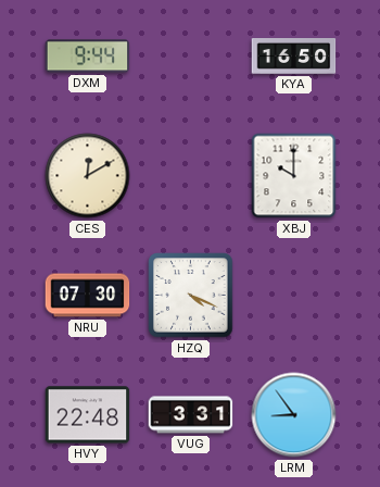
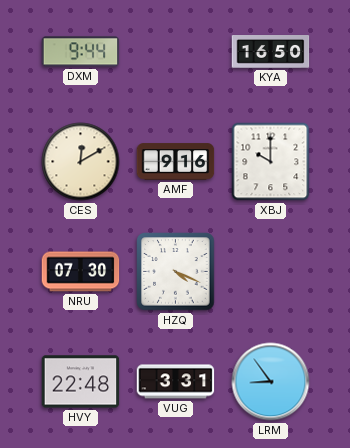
AMF: none -> 9:16 (176, 162)
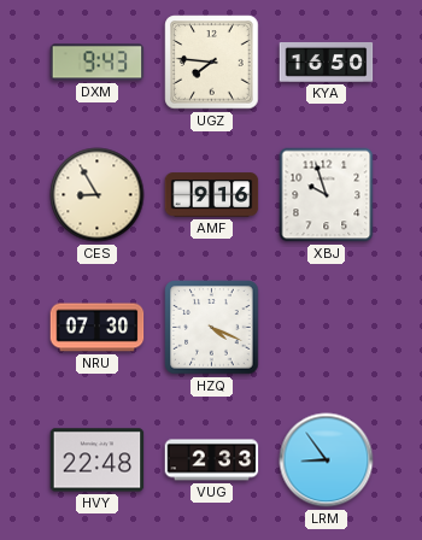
DXM: 9:44 -> 9:43 (98, 63)
UGZ: none -> 7:46 (212, 63)
CES: 12:10 -> 8:55 (98, 195)
XBJ: 10:00 -> 9:57 (327, 195)
VUG: 3:31 -> 2:33 (212, 460)
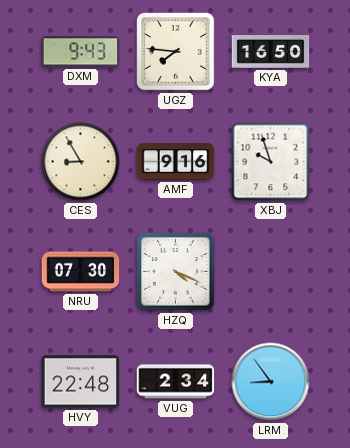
VUG: 2:33 -> 2:34 (176, 382)
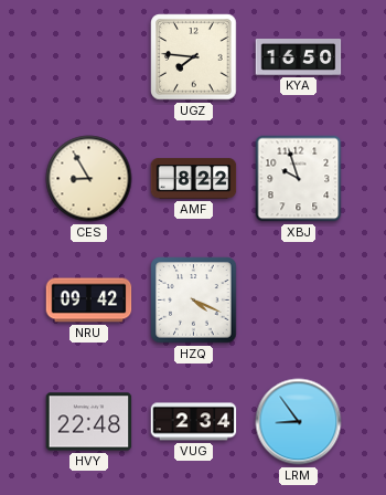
DXM: 9:43 -> none (81, 52)
AMF: 9:16 -> 8:22 (194, 179)
NRU: 07:30 -> 09:42 (89, 301)
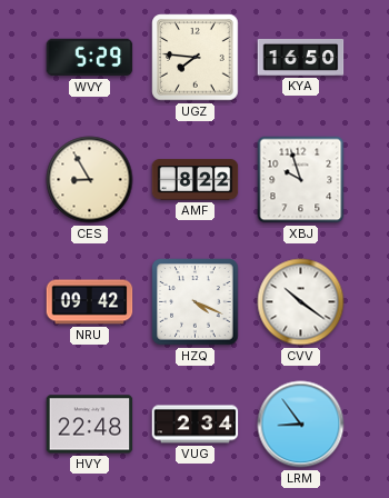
WVY: none -> 5:29 (90, 58)
CVV: none -> 10:21 (301, 302)
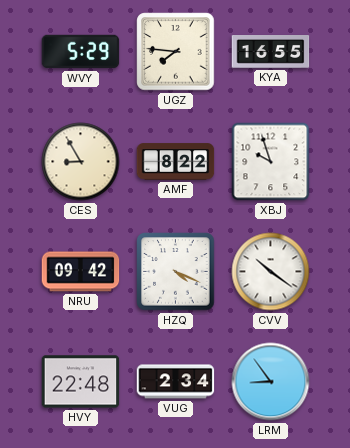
KYA: 16:50 -> 16:55 (271, 52)
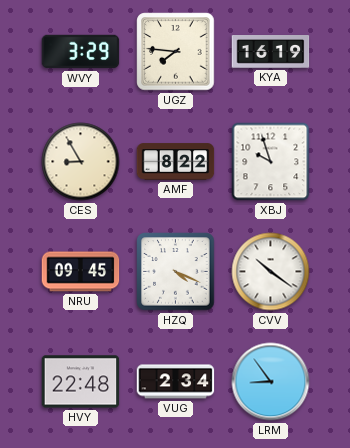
WVY: 5:29 -> 3:29 (81, 52)
KYA: 16:55 -> 16:19 (271, 52)
NRU: 09:42 -> 09:45 (81, 272)
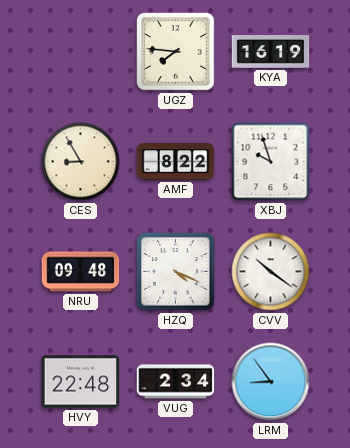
WVY: 3:29 -> none (81, 52)
NRU: 09:45 -> 09:48 (81, 272)
